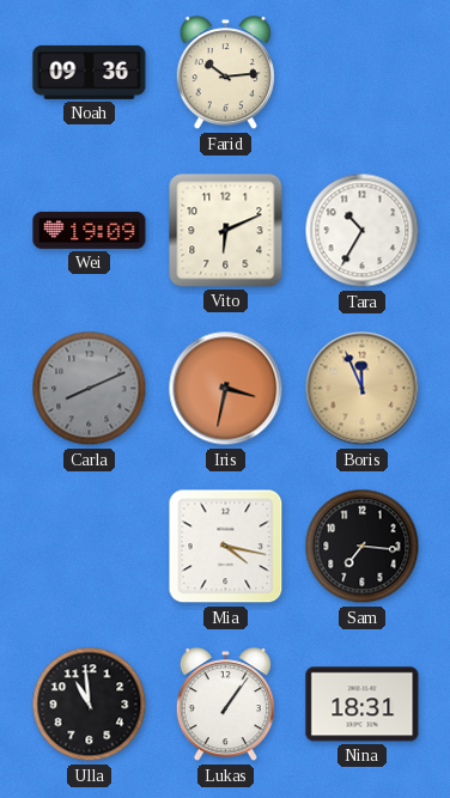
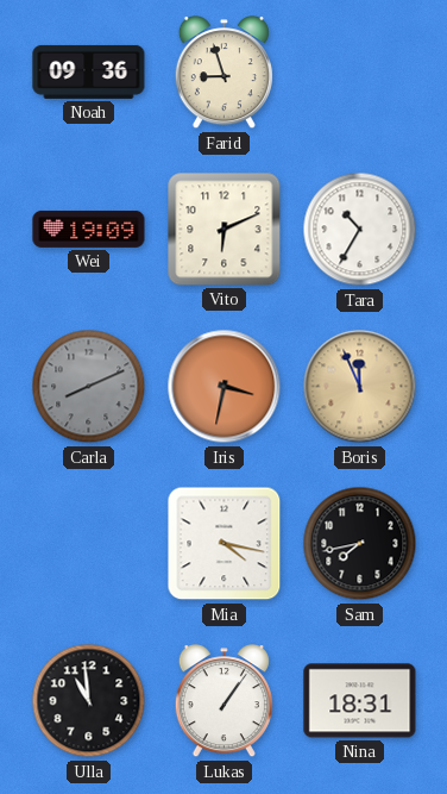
Farid: 10:14 -> 8:57 (223, 73)
Sam: 7:16 -> 7:43 (360, 544)
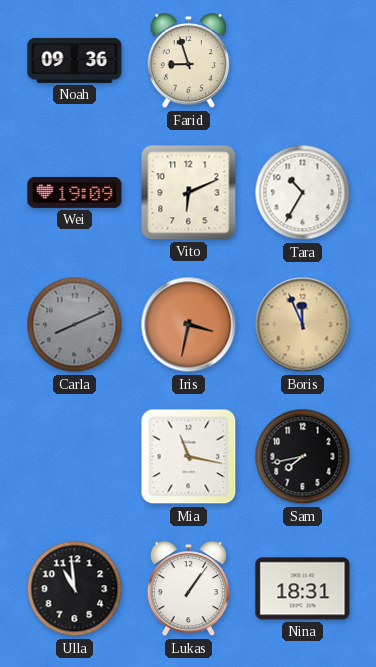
Mia: 4:17 -> 11:17 (189, 457)
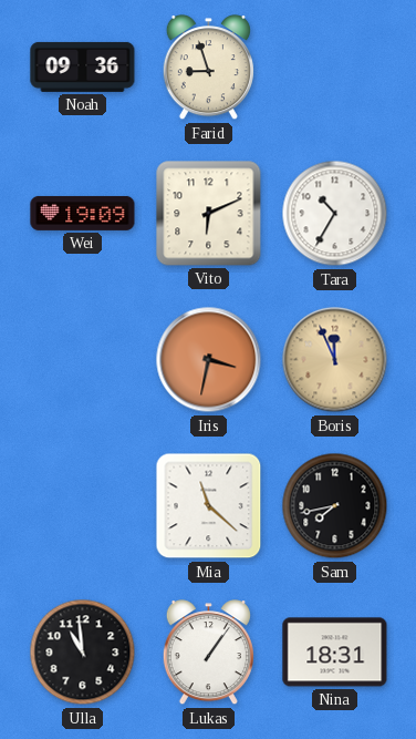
Carla: 8:11 -> none (75, 325)
Mia: 11:17 -> 11:22 (209, 506)
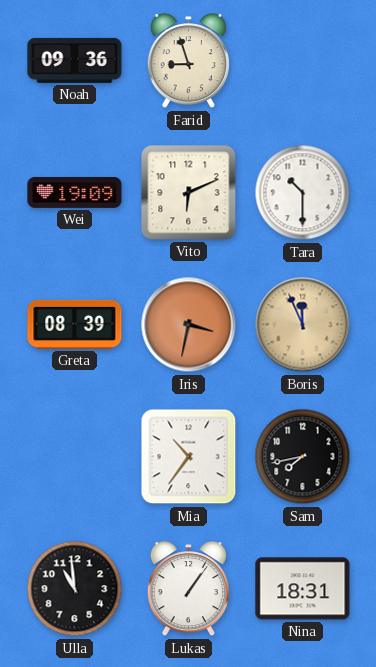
Tara: 10:35 -> 10:30 (303, 193)
Greta: none -> 08:39 (75, 324)
Mia: 11:22 -> 10:36 (189, 457)
